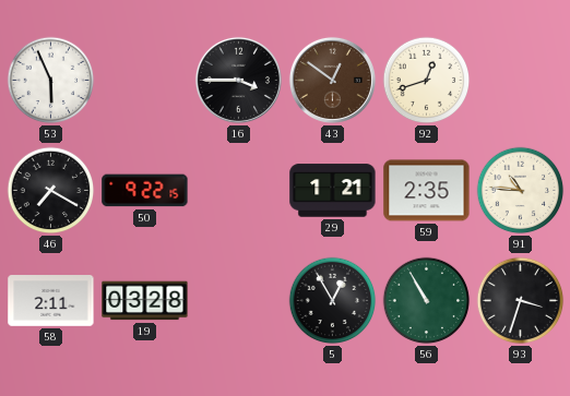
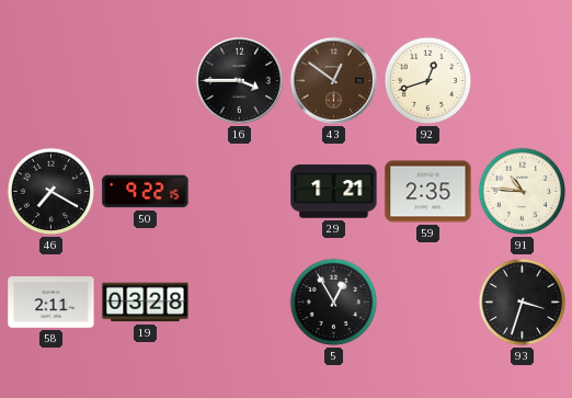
53: 5:56 -> none (51, 81)
56: 10:55 -> none (427, 301)
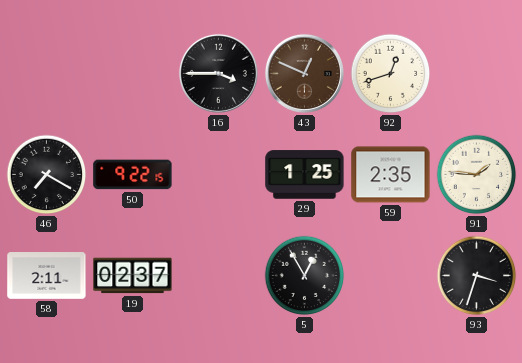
43: 12:51 -> 12:49 (304, 73)
29: 1:21 -> 1:25 (305, 175)
91: 10:46 -> 1:46 (477, 175)
19: 03:28 -> 02:37 (133, 276)
